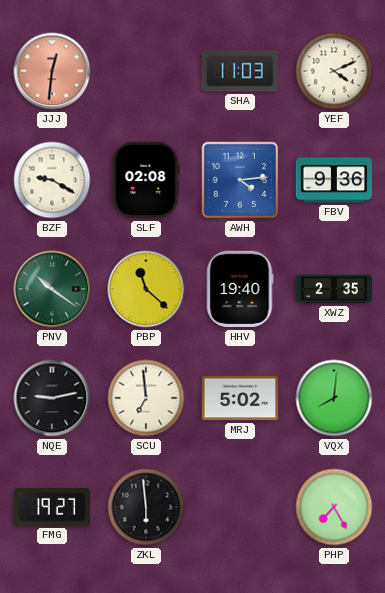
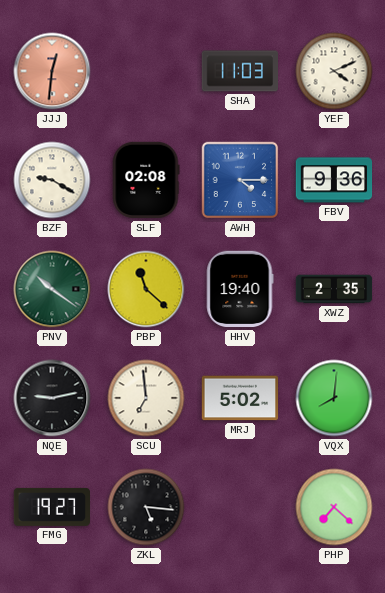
AWH: 4:14 -> 4:15 (240, 180)
ZKL: 5:59 -> 5:16 (146, 507)
PHP: 7:25 -> 7:22 (334, 507)
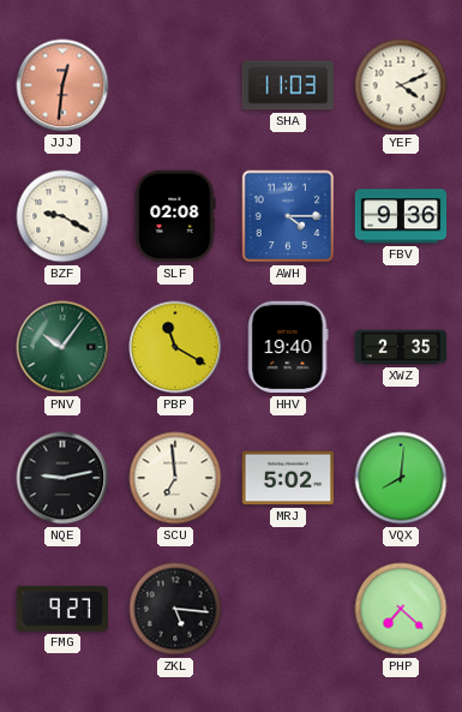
PNV: 10:21 -> 10:06 (62, 347)
PBP: 11:22 -> 11:20 (175, 347)
FMG: 19:27 -> 9:27 (61, 609)
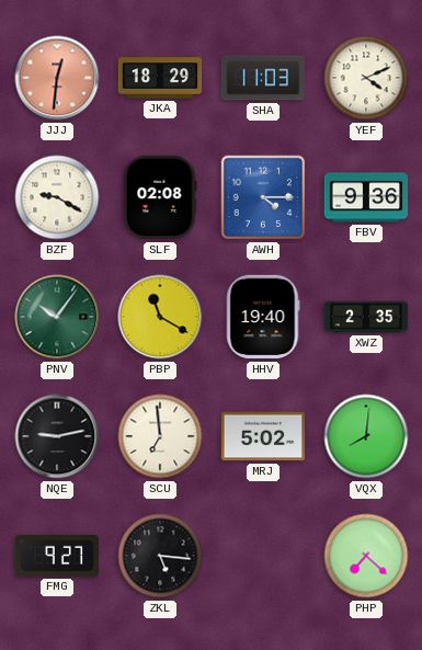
JKA: none -> 18:29 (160, 78)
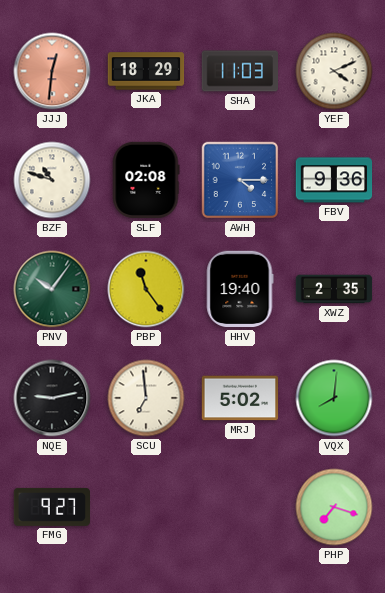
BZF: 9:20 -> 10:48 (52, 180)
PBP: 11:20 -> 11:24 (146, 289)
ZKL: 5:16 -> none (160, 556)
PHP: 7:22 -> 7:18 (334, 507)
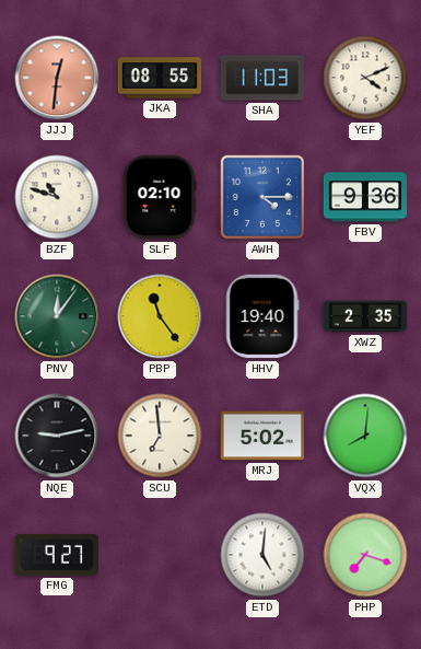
JKA: 18:29 -> 08:55 (160, 78)
SLF: 02:08 -> 02:10 (160, 197)
PNV: 10:06 -> 12:06 (57, 316)
ETD: none -> 5:01 (262, 555)
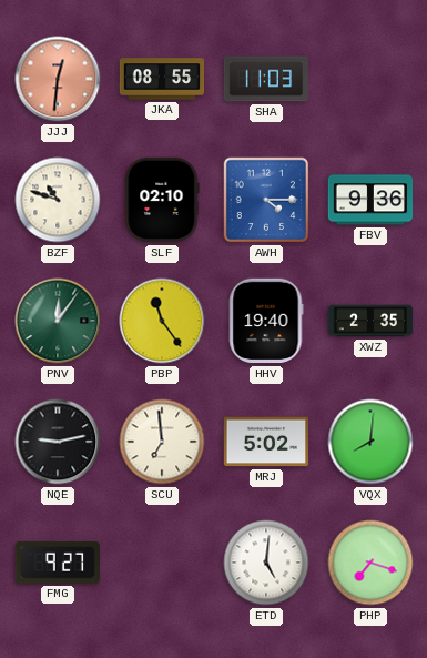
YEF: 4:11 -> none (365, 78)
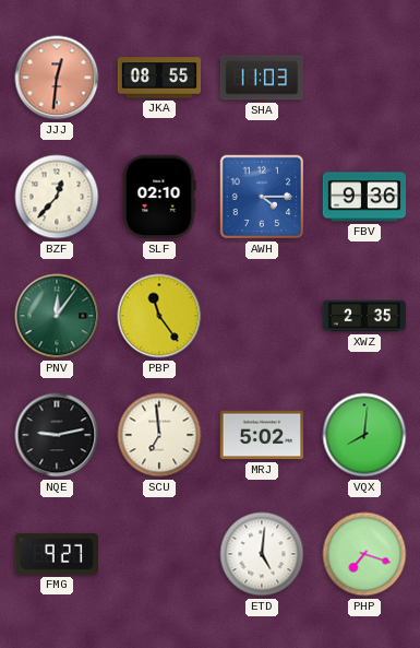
BZF: 10:48 -> 12:37 (57, 197)
HHV: 19:40 -> none (266, 321)
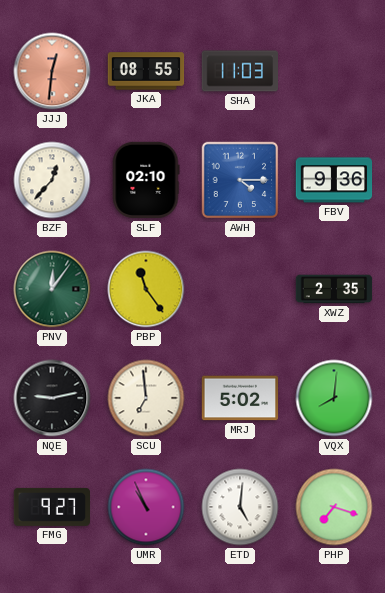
UMR: none -> 10:56 (146, 507)
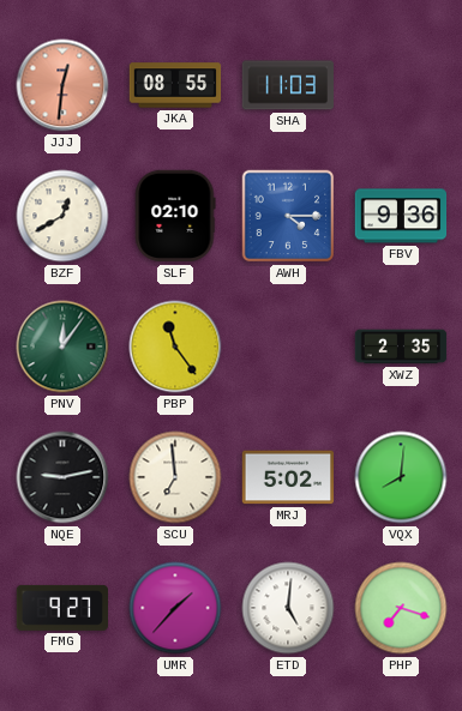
BZF: 12:37 -> 12:40 (62, 216)
UMR: 10:56 -> 1:37 (175, 608)
